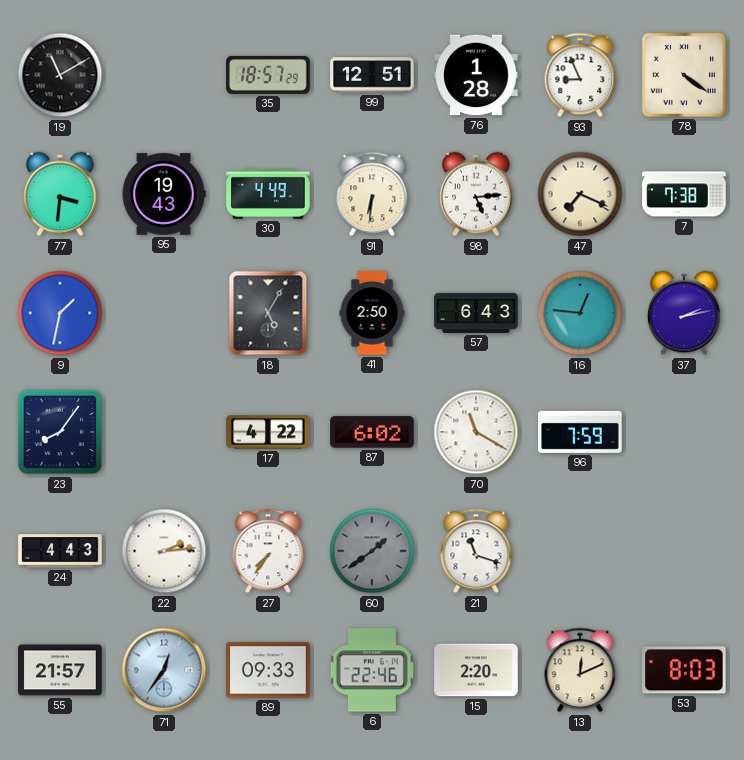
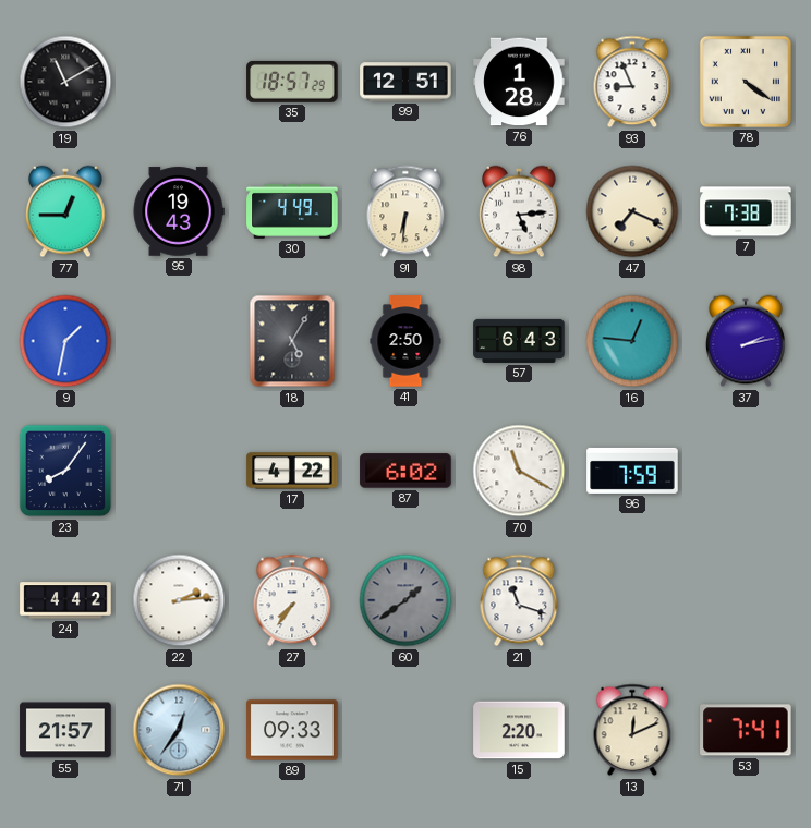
77: 3:31 -> 12:45 (65, 211)
24: 4:43 -> 4:42 (65, 600)
6: 22:46 -> none (372, 670)
53: 8:03 -> 7:41 (746, 730)
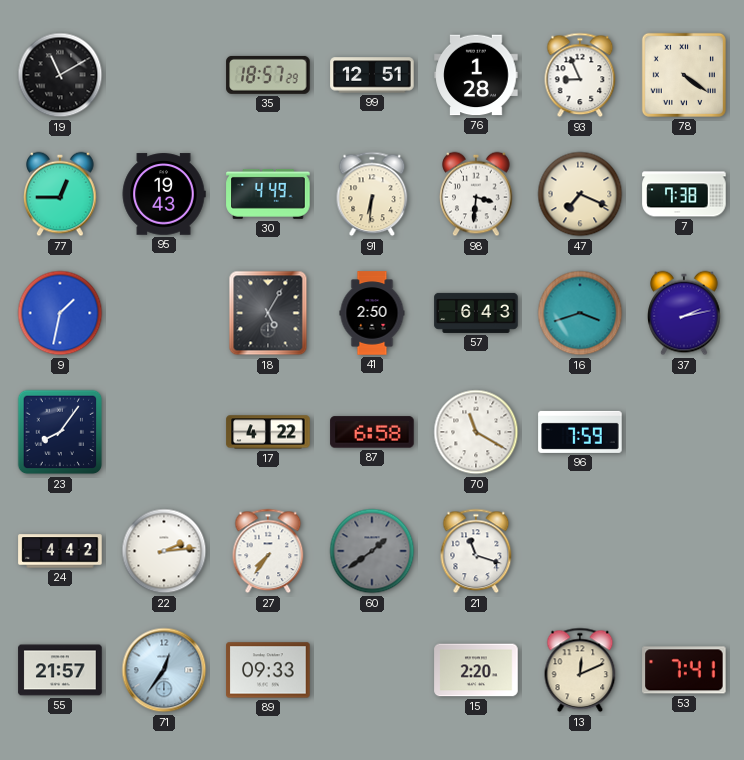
98: 5:14 -> 3:31 (476, 194)
16: 12:46 -> 3:42 (580, 313)
87: 6:02 -> 6:58 (372, 432)
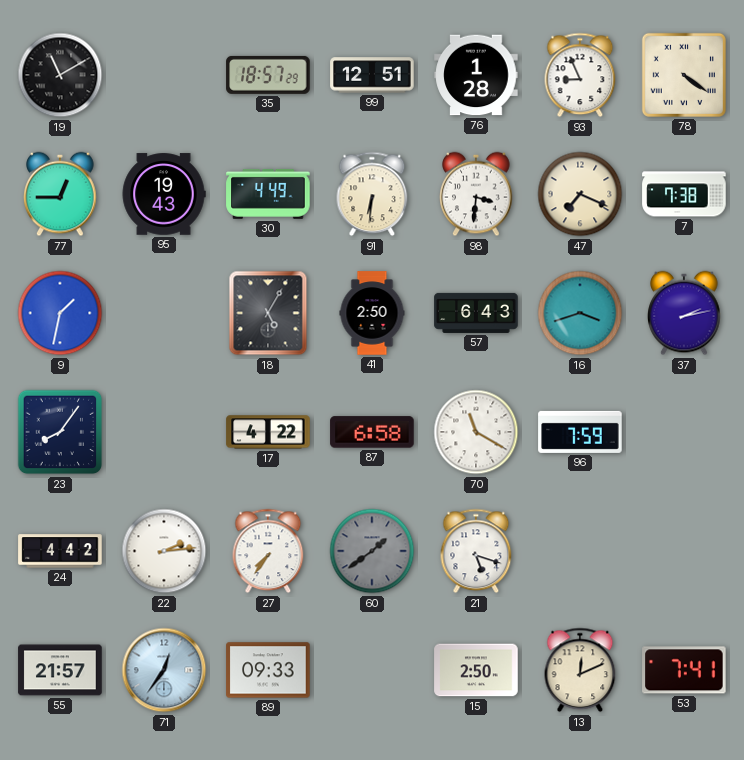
21: 11:18 -> 5:18 (476, 551)
15: 2:20 -> 2:50 (476, 670)
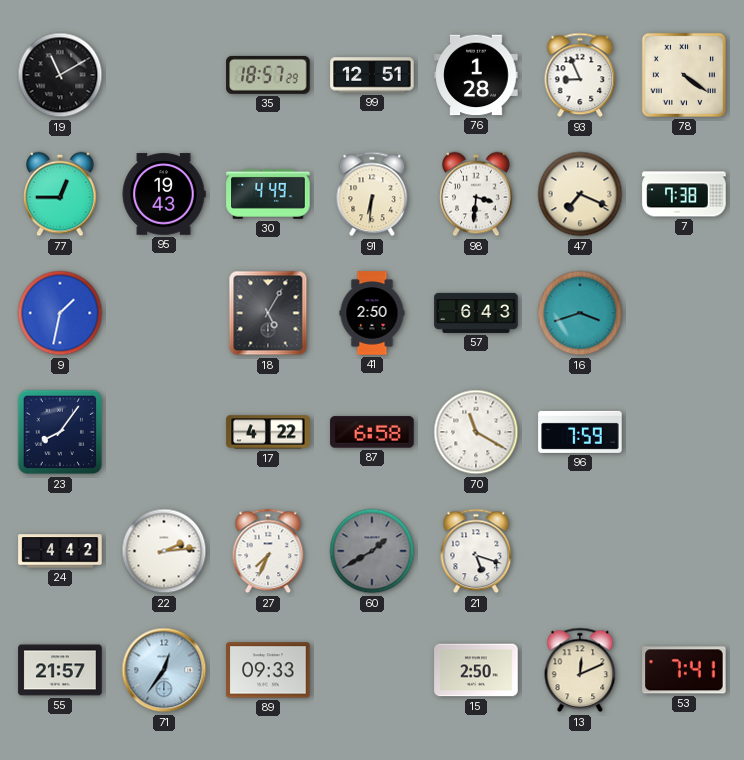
37: 2:13 -> none (684, 313)
27: 7:36 -> 7:34 (268, 551)
60: 1:39 -> 1:40 (372, 551)
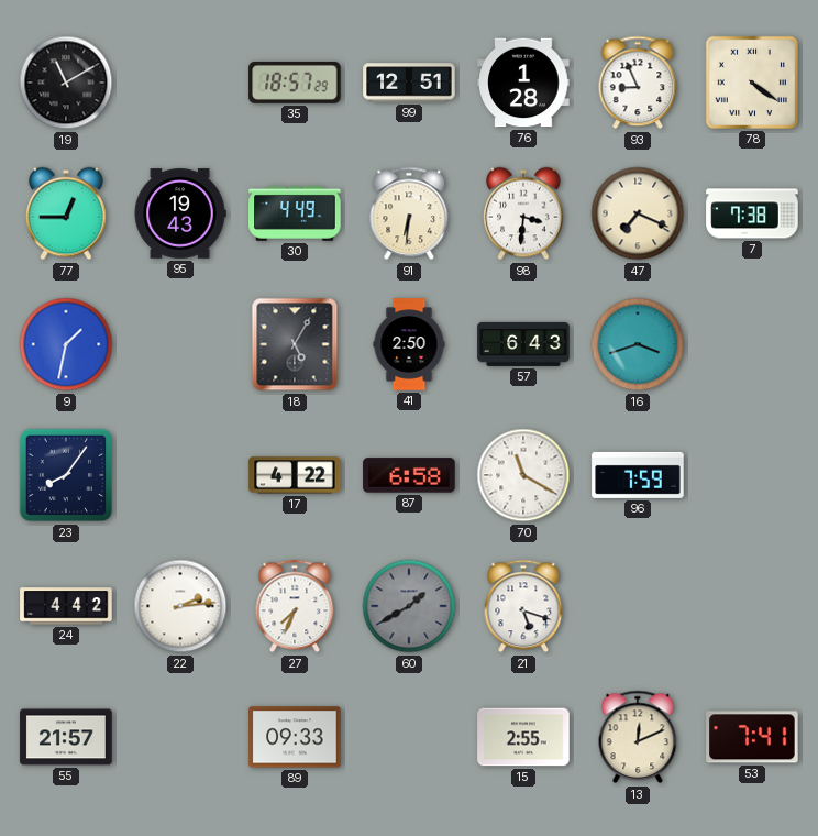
71: 12:36 -> none (164, 670)
15: 2:50 -> 2:55 (523, 737)
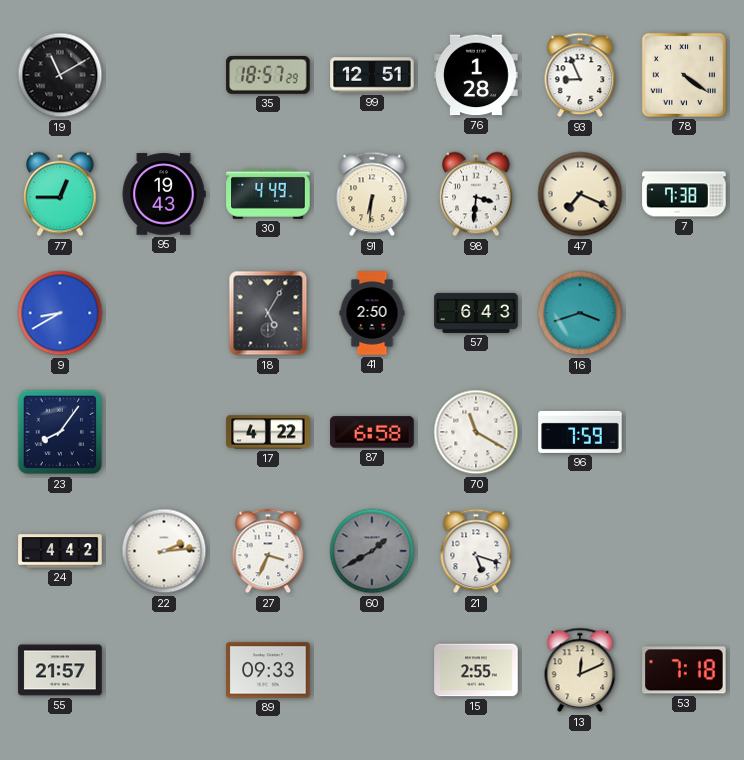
9: 1:32 -> 8:40 (60, 313)
27: 7:34 -> 3:34 (268, 551)
53: 7:41 -> 7:18 (684, 670)
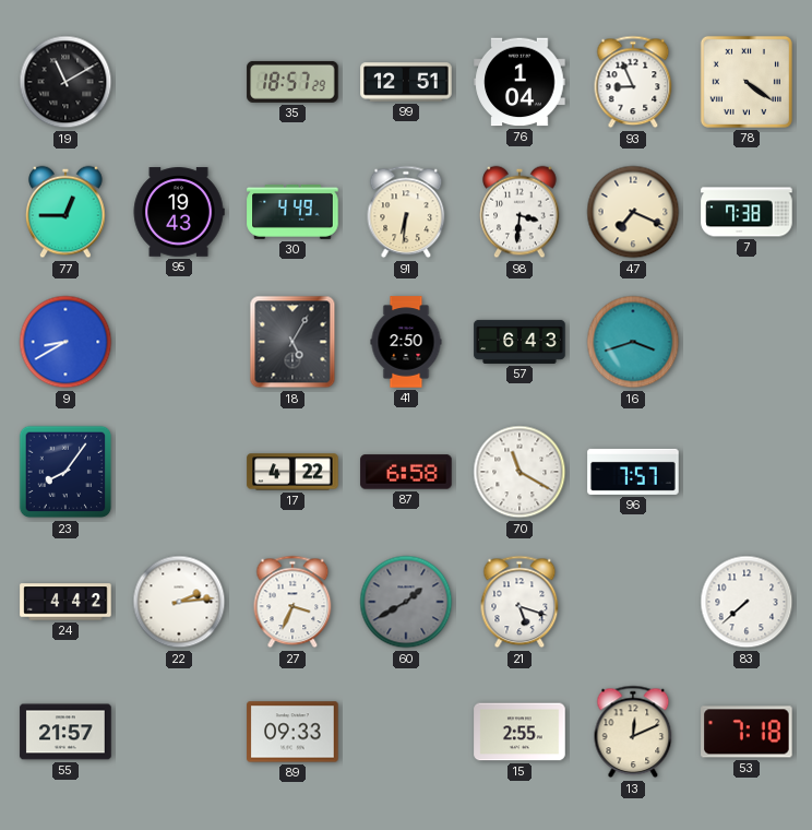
76: 1:28 -> 1:04 (520, 82)
96: 7:59 -> 7:57 (633, 472)
83: none -> 7:38 (747, 602)
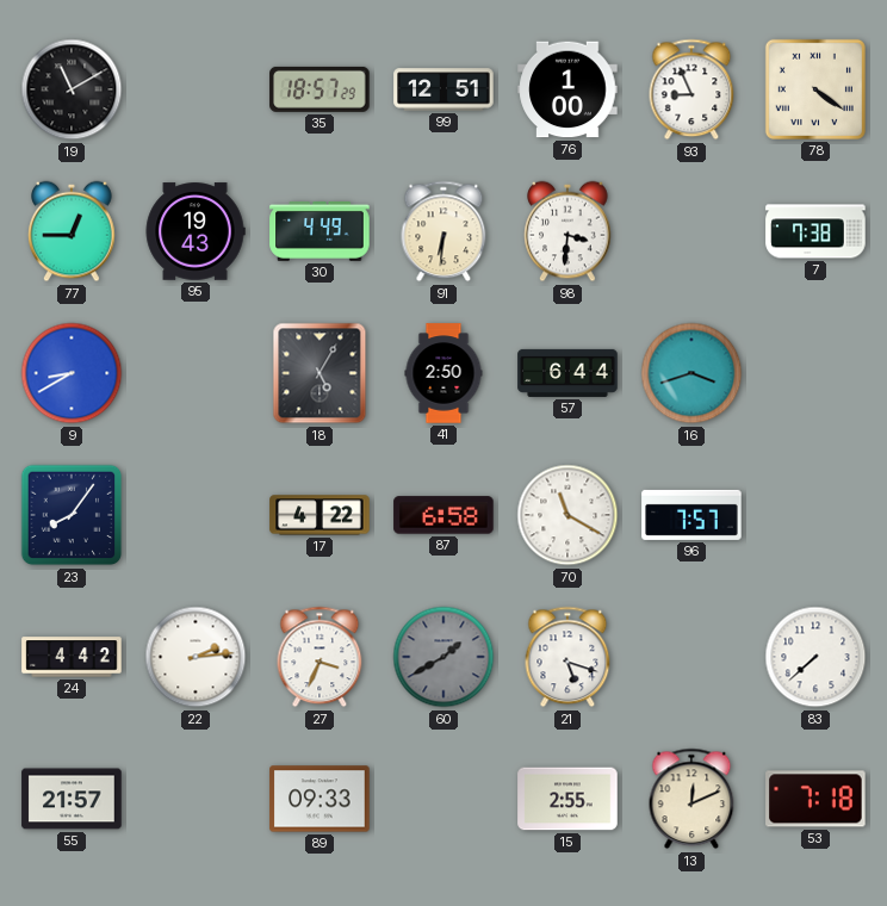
76: 1:04 -> 1:00 (567, 89)
47: 7:19 -> none (633, 212)
57: 6:43 -> 6:44 (567, 373)
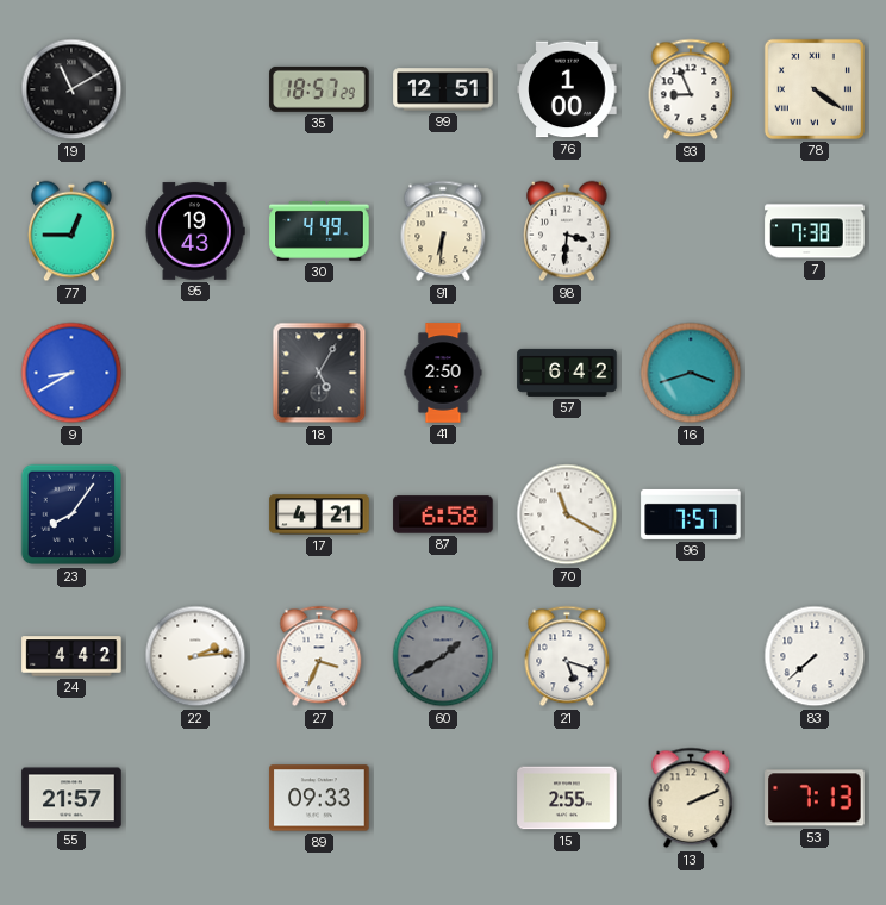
57: 6:44 -> 6:42 (567, 373)
17: 4:22 -> 4:21 (319, 514)
13: 12:11 -> 2:11 (691, 798)
53: 7:18 -> 7:13 (815, 798)
